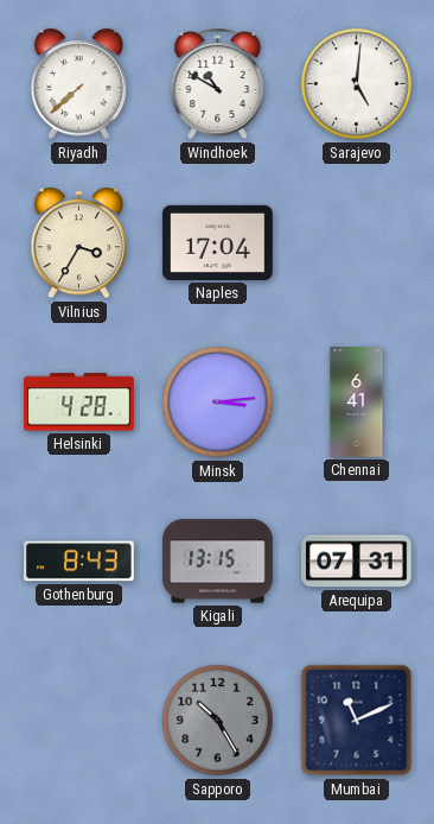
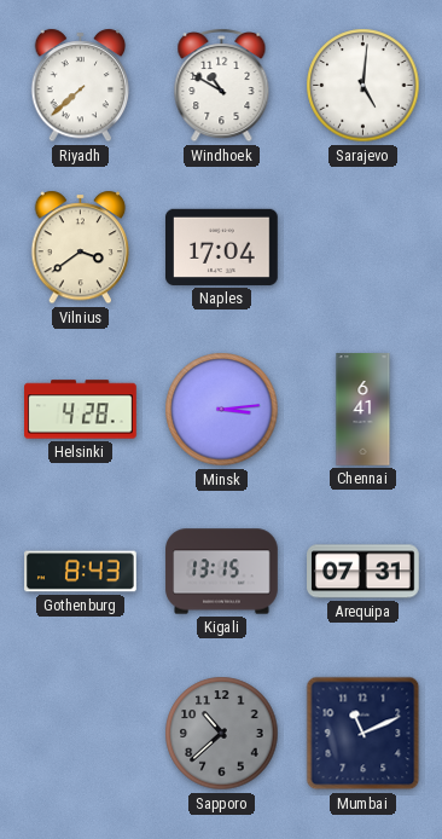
Vilnius: 3:35 -> 3:39 (81, 248)
Sapporo: 10:25 -> 10:38 (222, 734)
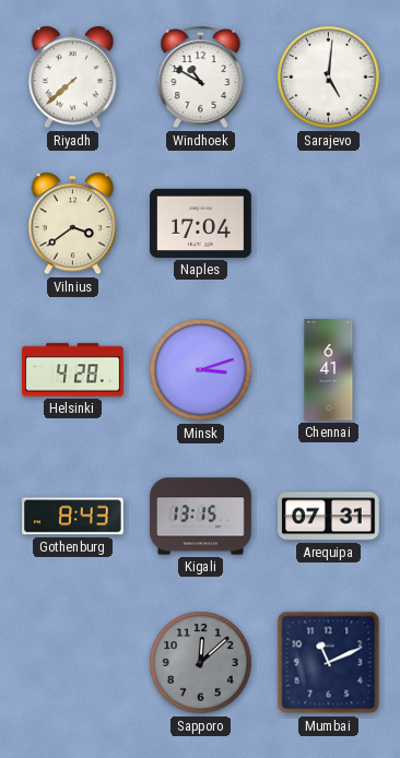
Minsk: 3:14 -> 3:12 (201, 370)
Sapporo: 10:38 -> 12:08 (201, 663)
